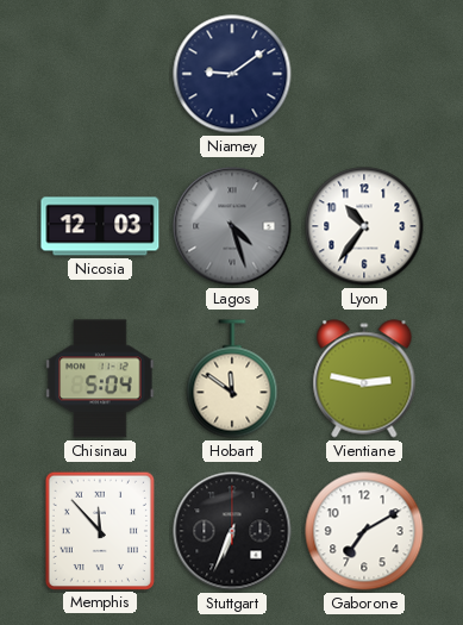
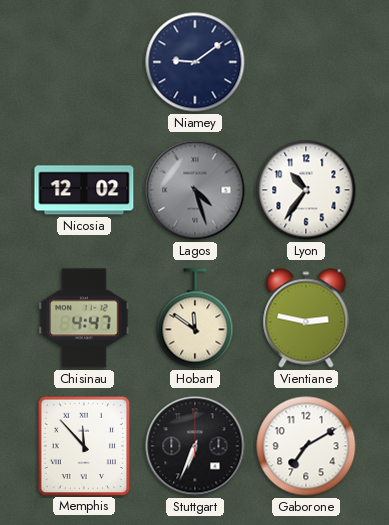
Nicosia: 12:03 -> 12:02 (84, 190)
Chisinau: 5:04 -> 4:47 (84, 318)
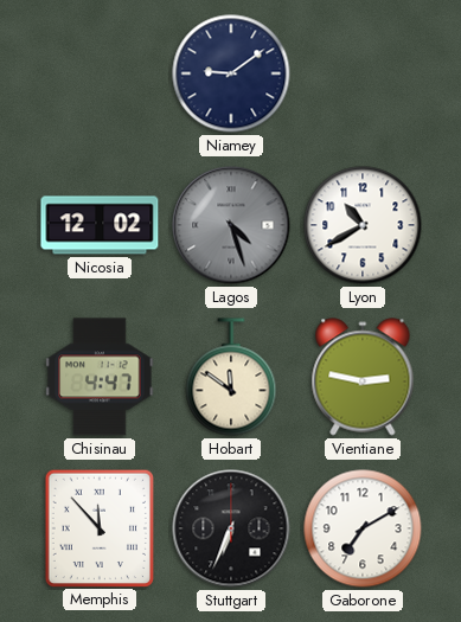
Lyon: 10:36 -> 10:40 (363, 225)
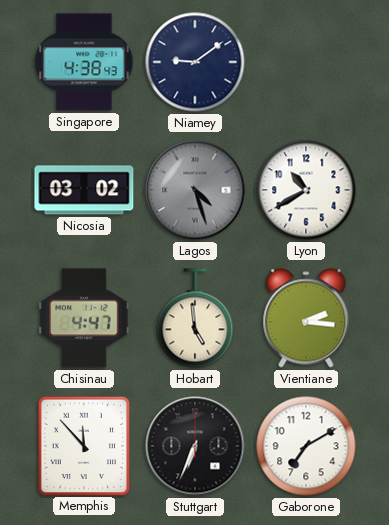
Singapore: none -> 4:38 (84, 62)
Nicosia: 12:02 -> 03:02 (84, 190)
Hobart: 11:51 -> 4:59 (195, 318)
Vientiane: 2:47 -> 2:16 (306, 318)
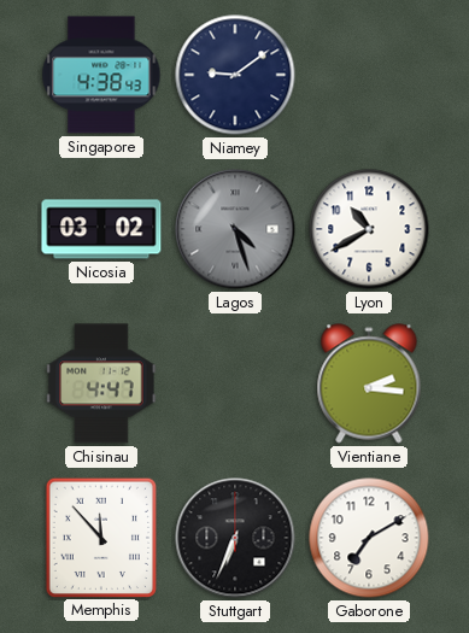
Hobart: 4:59 -> none (195, 318)
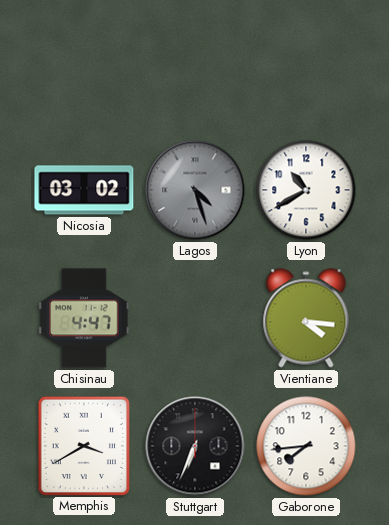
Singapore: 4:38 -> none (101, 75)
Niamey: 9:09 -> none (235, 75)
Vientiane: 2:16 -> 4:16 (306, 318)
Memphis: 11:53 -> 3:40 (83, 445)
Gaborone: 7:10 -> 7:44 (306, 446)
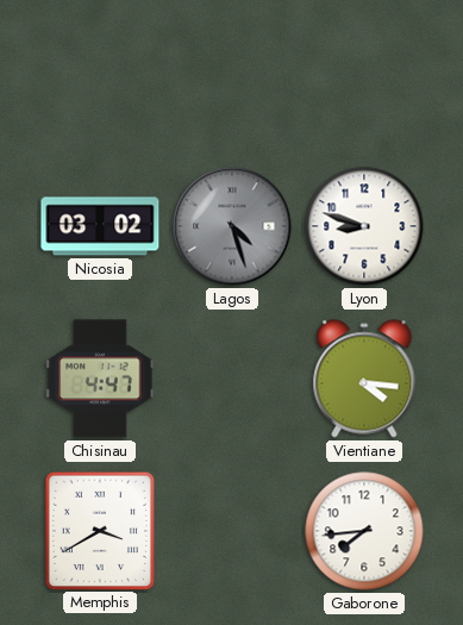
Lyon: 10:40 -> 8:48 (364, 226)
Stuttgart: 6:34 -> none (195, 446)
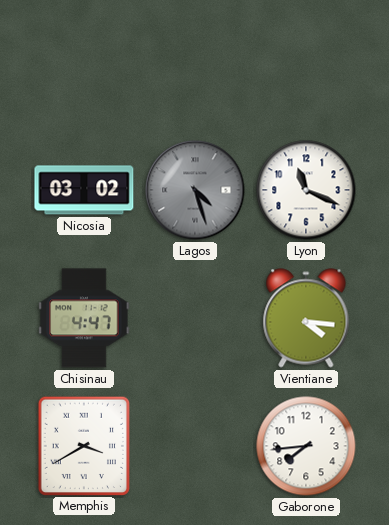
Lyon: 8:48 -> 11:19 (306, 190)
